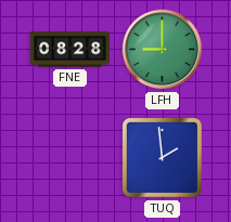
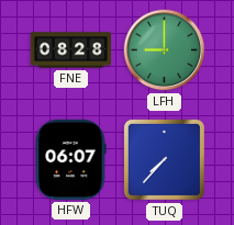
HFW: none -> 06:07 (70, 159)
TUQ: 1:59 -> 7:37 (164, 159)
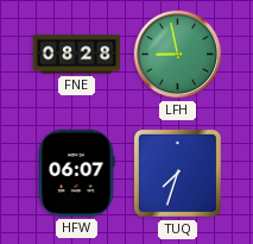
LFH: 9:00 -> 8:58 (178, 55)
TUQ: 7:37 -> 7:33 (177, 173)
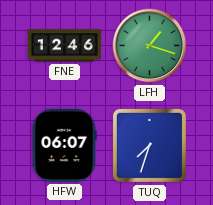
FNE: 08:28 -> 12:46 (64, 46)
LFH: 8:58 -> 1:18 (150, 46)
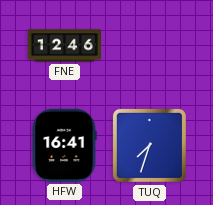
LFH: 1:18 -> none (150, 46)
HFW: 06:07 -> 16:41 (64, 145)
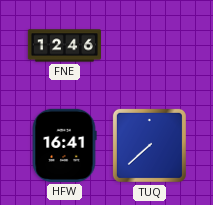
TUQ: 7:33 -> 7:38 (149, 145)
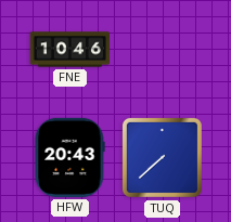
FNE: 12:46 -> 10:46 (69, 50)
HFW: 16:41 -> 20:43 (69, 157)
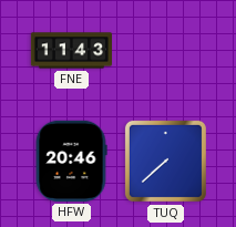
FNE: 10:46 -> 11:43 (71, 51)
HFW: 20:43 -> 20:46 (71, 161)
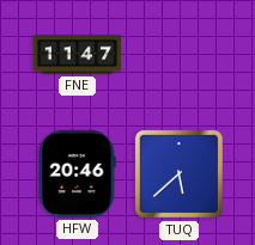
FNE: 11:43 -> 11:47 (77, 55)
TUQ: 7:38 -> 5:38 (178, 173)
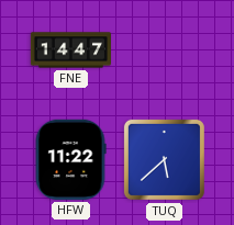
FNE: 11:47 -> 14:47 (70, 50)
HFW: 20:46 -> 11:22 (70, 159)
